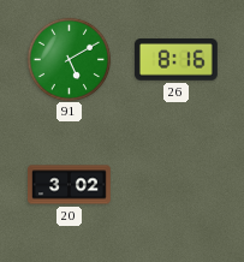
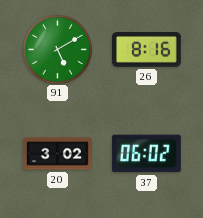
37: none -> 06:02 (146, 154)
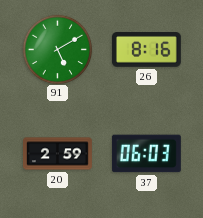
20: 3:02 -> 2:59 (58, 154)
37: 06:02 -> 06:03 (146, 154)
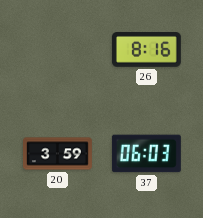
91: 5:10 -> none (57, 49)
20: 2:59 -> 3:59 (58, 154)
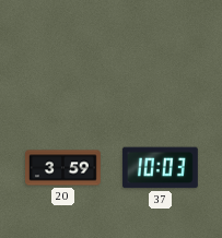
26: 8:16 -> none (146, 50)
37: 06:03 -> 10:03 (160, 168)
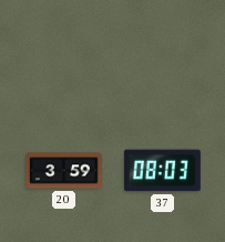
37: 10:03 -> 08:03 (162, 171)
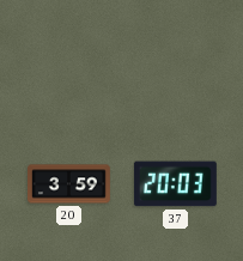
37: 08:03 -> 20:03 (175, 184)
